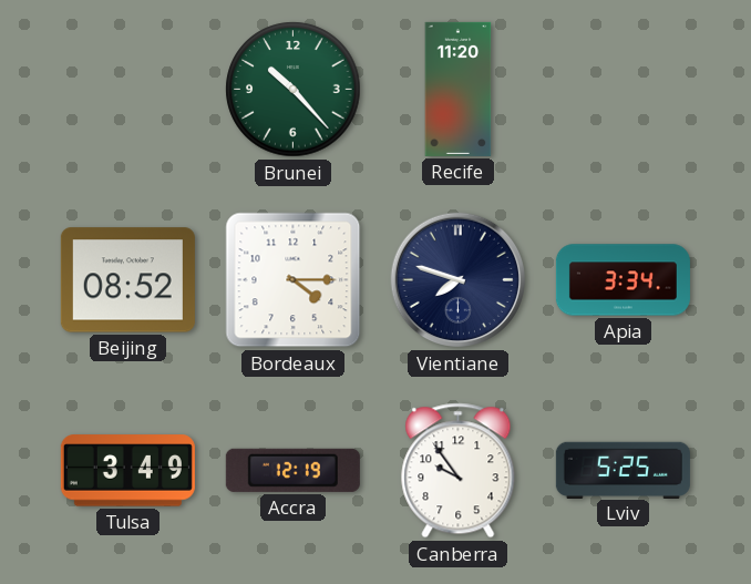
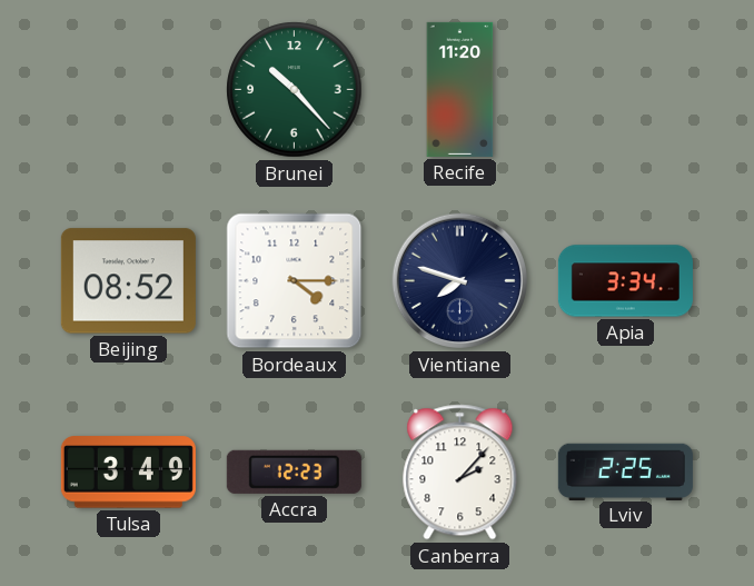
Accra: 12:19 -> 12:23 (294, 471)
Canberra: 9:54 -> 2:07 (460, 473)
Lviv: 5:25 -> 2:25 (625, 471)
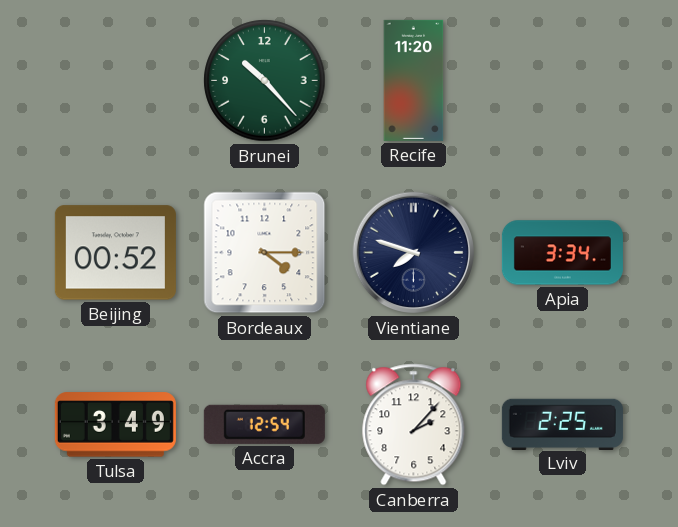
Beijing: 08:52 -> 00:52 (115, 253)
Accra: 12:23 -> 12:54 (264, 424)
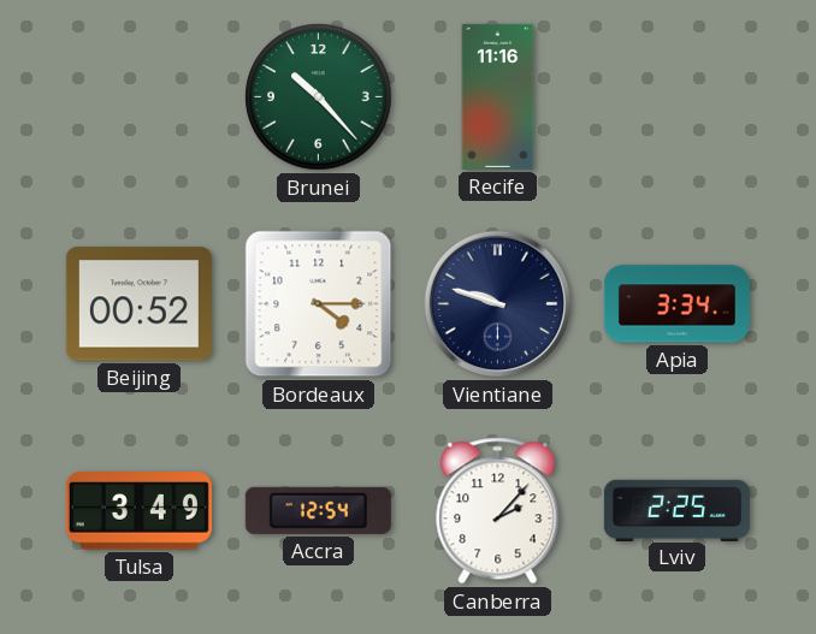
Recife: 11:20 -> 11:16 (498, 96)
Vientiane: 7:48 -> 9:48 (498, 304)
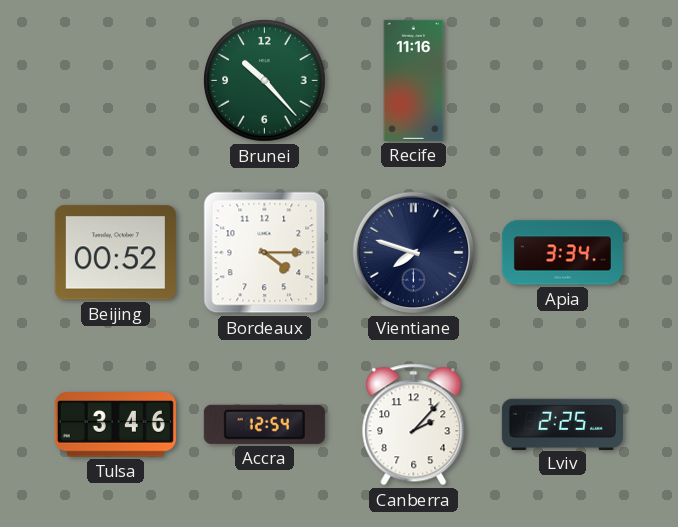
Vientiane: 9:48 -> 7:48 (414, 253)
Tulsa: 3:49 -> 3:46 (115, 425)
